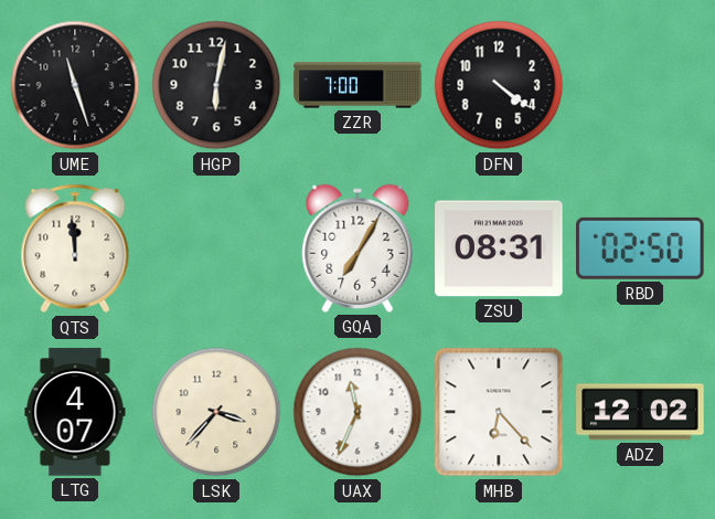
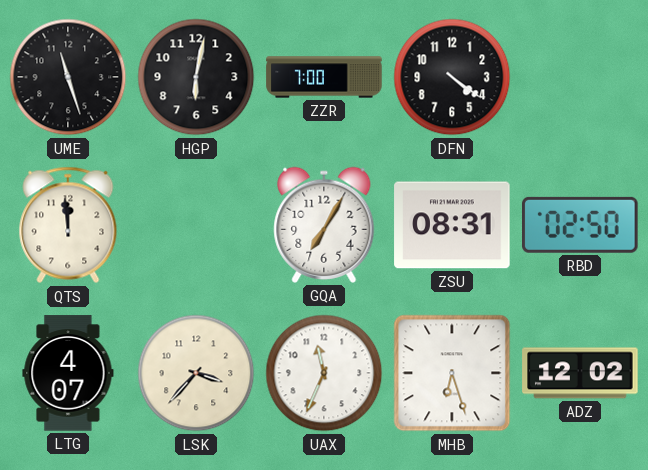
MHB: 6:23 -> 6:27 (452, 373)
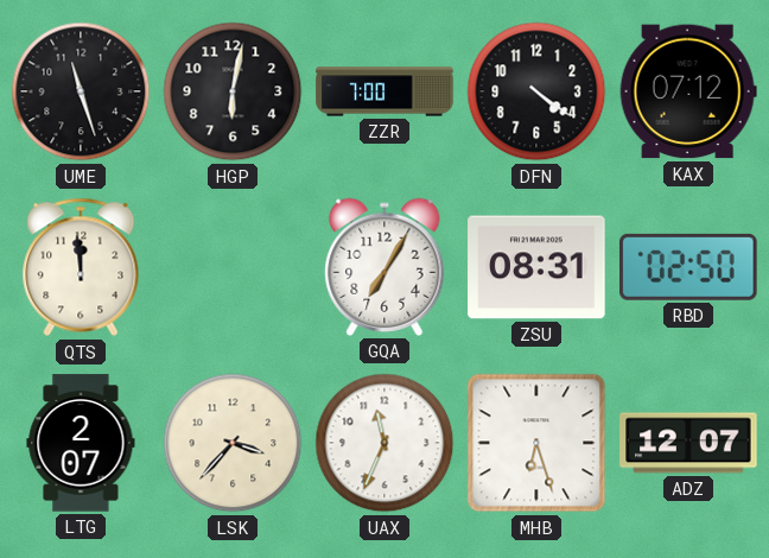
KAX: none -> 07:12 (688, 91)
LTG: 4:07 -> 2:07 (81, 443)
ADZ: 12:02 -> 12:07 (688, 443)
